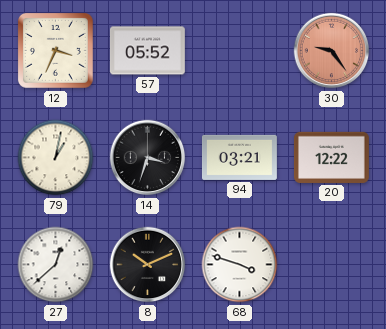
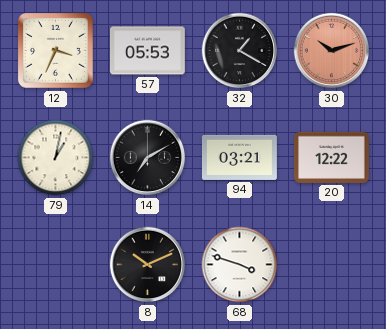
57: 05:52 -> 05:53 (147, 51)
32: none -> 1:20 (240, 51)
30: 9:24 -> 10:12 (332, 51)
14: 3:33 -> 7:10 (148, 158)
27: 12:38 -> none (56, 265)
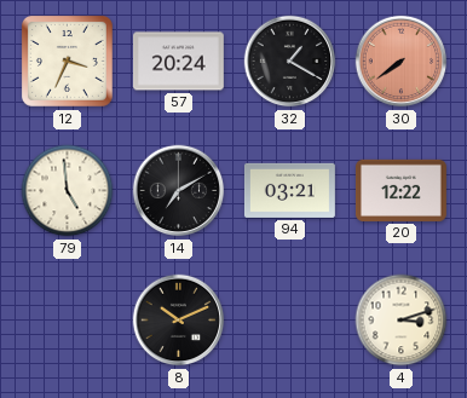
57: 05:53 -> 20:24 (178, 62)
30: 10:12 -> 7:39 (402, 62)
79: 1:02 -> 4:59 (68, 191)
68: 3:48 -> none (240, 265)
4: none -> 3:12 (402, 321)
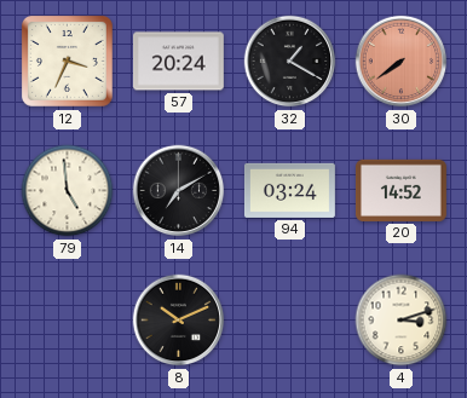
94: 03:21 -> 03:24 (289, 190)
20: 12:22 -> 14:52 (400, 190)
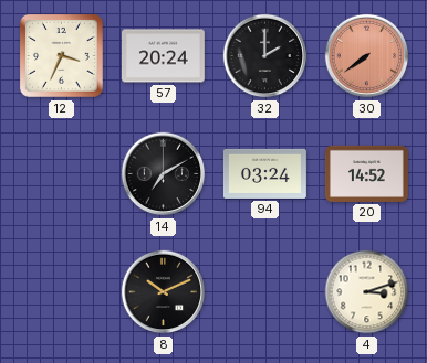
32: 1:20 -> 2:00 (265, 56)
79: 4:59 -> none (68, 191)
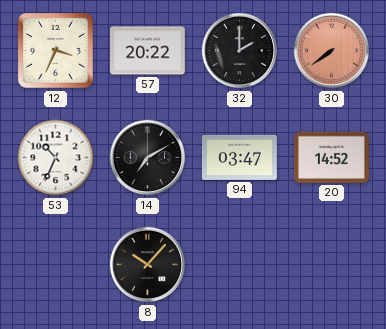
57: 20:24 -> 20:22 (147, 51)
53: none -> 10:34 (56, 158)
94: 03:24 -> 03:47 (239, 157)
8: 10:11 -> 10:07 (148, 265)
4: 3:12 -> none (367, 292)
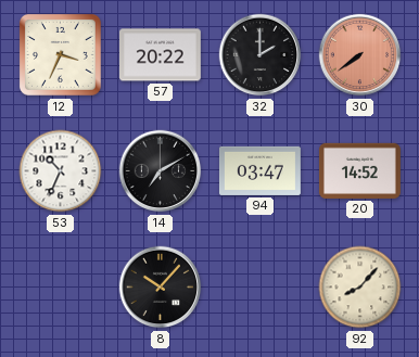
92: none -> 8:07 (360, 288)
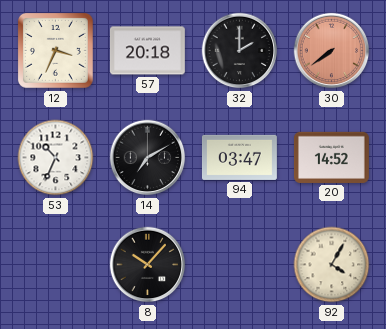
57: 20:22 -> 20:18 (147, 51)
92: 8:07 -> 4:05 (332, 265)
